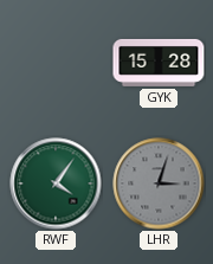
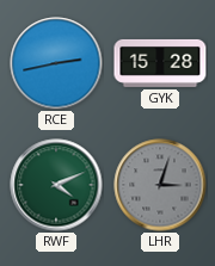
RCE: none -> 2:43 (56, 63)
RWF: 4:06 -> 4:11 (56, 185)
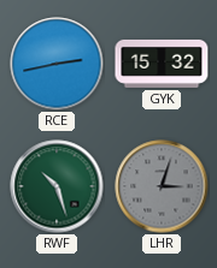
GYK: 15:28 -> 15:32 (162, 64)
RWF: 4:11 -> 10:27 (57, 186)
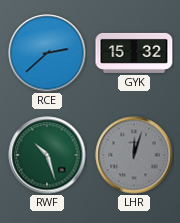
RCE: 2:43 -> 2:38 (47, 53)
LHR: 3:03 -> 12:03 (134, 155)
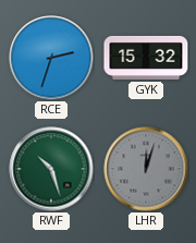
RCE: 2:38 -> 2:33 (51, 58)
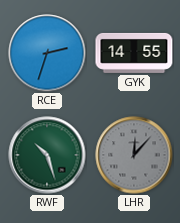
GYK: 15:32 -> 14:55 (134, 53)
LHR: 12:03 -> 12:07 (134, 155)
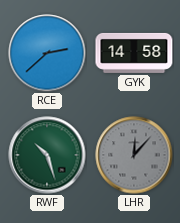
RCE: 2:33 -> 2:38 (47, 53)
GYK: 14:55 -> 14:58 (134, 53)
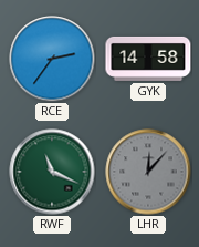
RCE: 2:38 -> 2:36 (52, 59)
RWF: 10:27 -> 11:19 (52, 172)
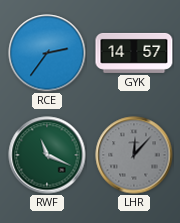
GYK: 14:58 -> 14:57 (134, 53)
